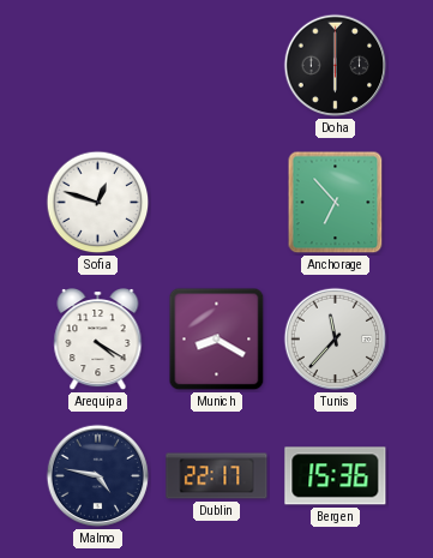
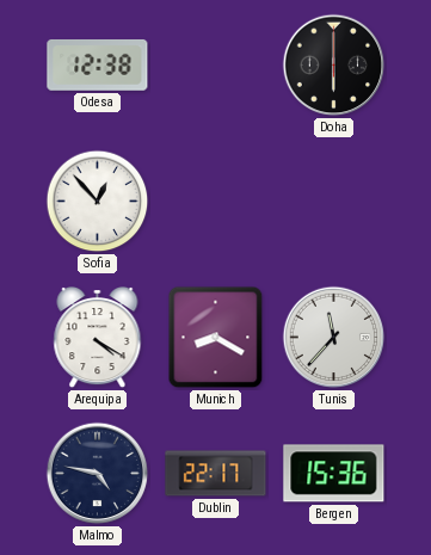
Odesa: none -> 12:38 (98, 64)
Sofia: 12:48 -> 12:53 (98, 202)
Anchorage: 6:53 -> none (336, 203)
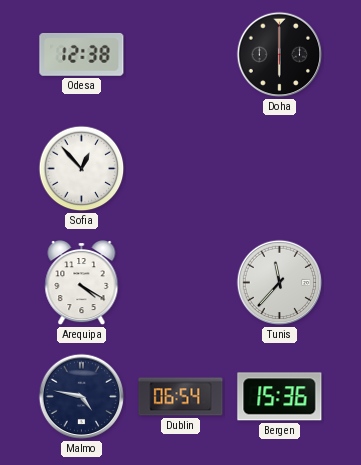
Munich: 8:20 -> none (216, 338)
Dublin: 22:17 -> 06:54 (181, 397)
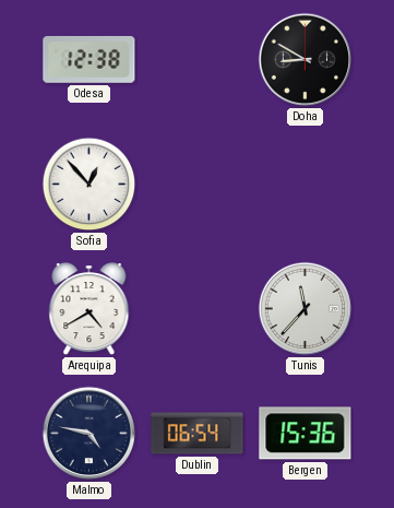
Doha: 6:00 -> 8:50 (306, 60)
Arequipa: 4:20 -> 4:40 (89, 310)
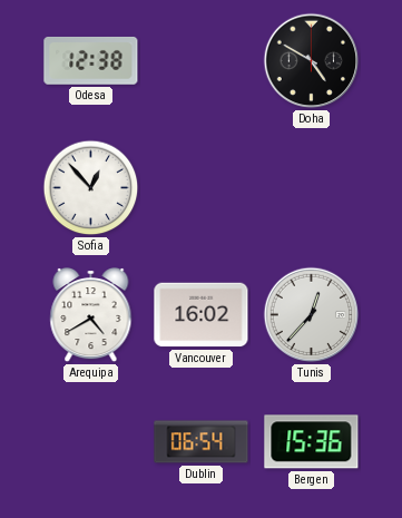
Doha: 8:50 -> 4:50 (312, 61)
Vancouver: none -> 16:02 (202, 315)
Tunis: 11:37 -> 12:37 (312, 315)
Malmo: 4:47 -> none (89, 434)
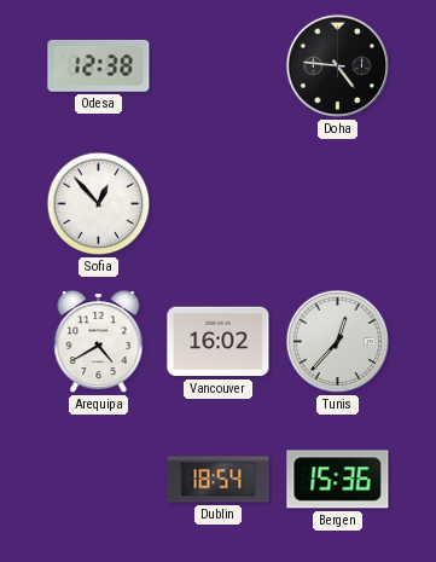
Doha: 4:50 -> 4:46 (338, 66)
Dublin: 06:54 -> 18:54 (219, 480)
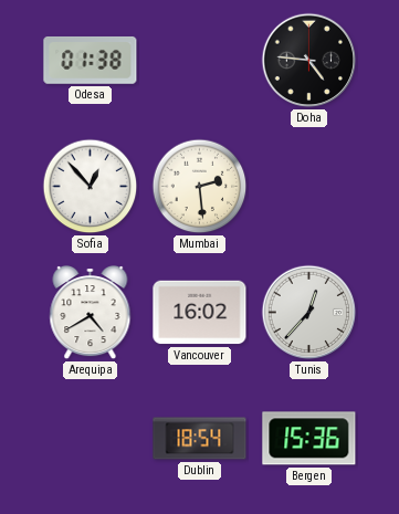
Odesa: 12:38 -> 01:38 (91, 60)
Mumbai: none -> 2:29 (200, 187)
